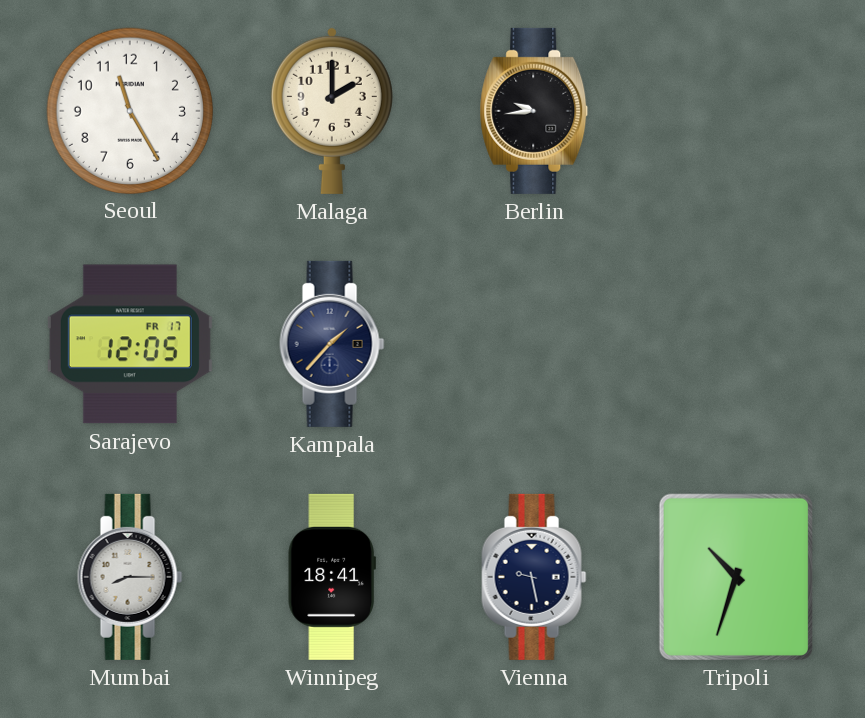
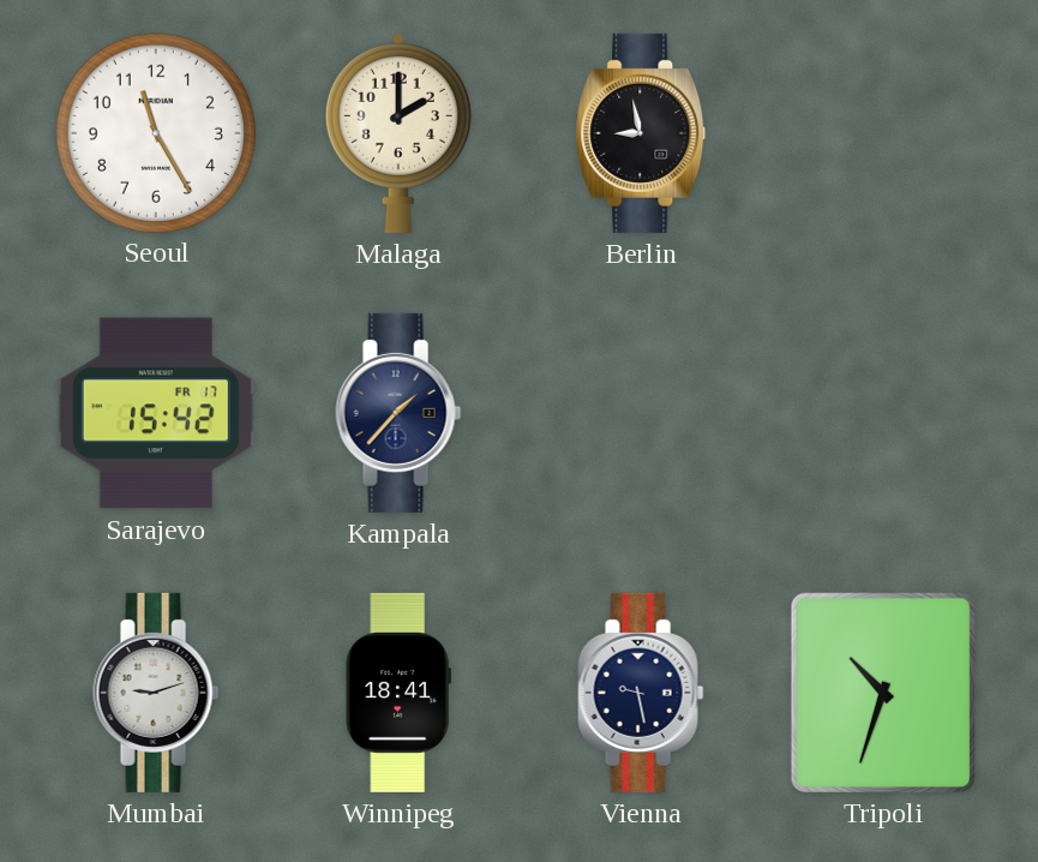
Berlin: 9:44 -> 8:58 (641, 133)
Sarajevo: 12:05 -> 15:42 (156, 413)
Mumbai: 8:15 -> 9:12 (156, 693)
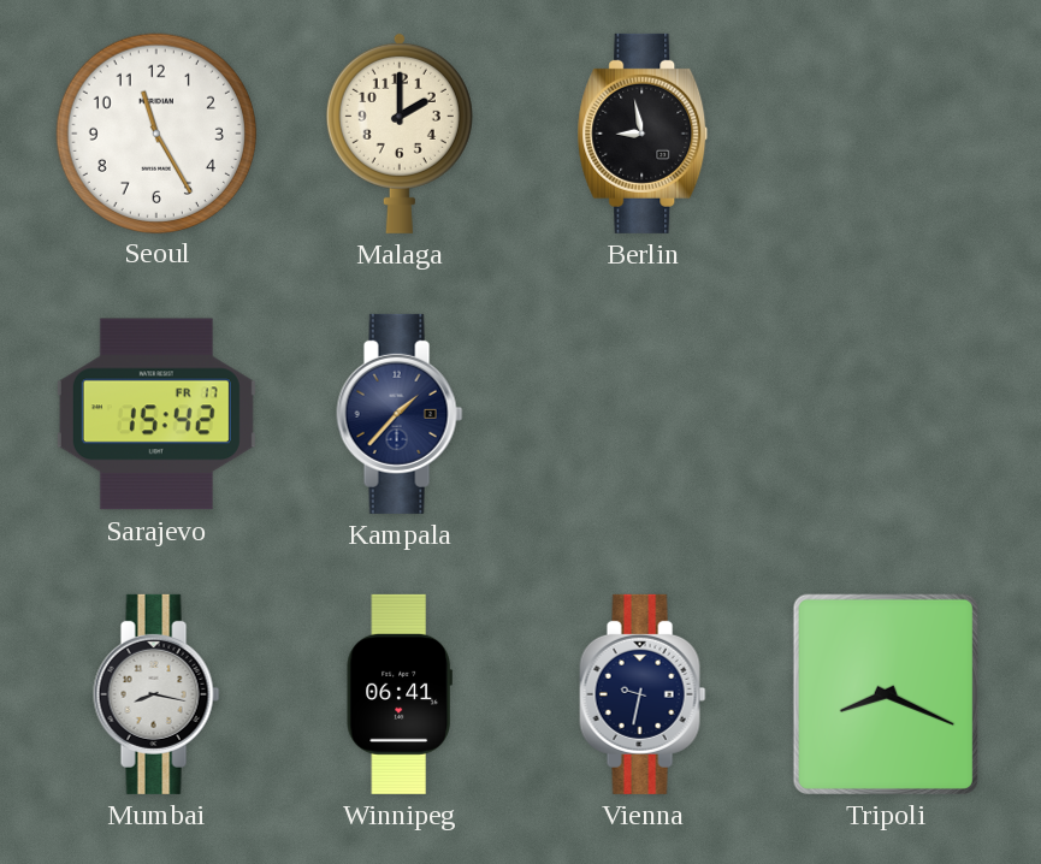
Mumbai: 9:12 -> 8:17 (156, 694)
Winnipeg: 18:41 -> 06:41 (400, 694)
Vienna: 9:28 -> 9:32 (643, 694)
Tripoli: 10:33 -> 8:19 (886, 694)
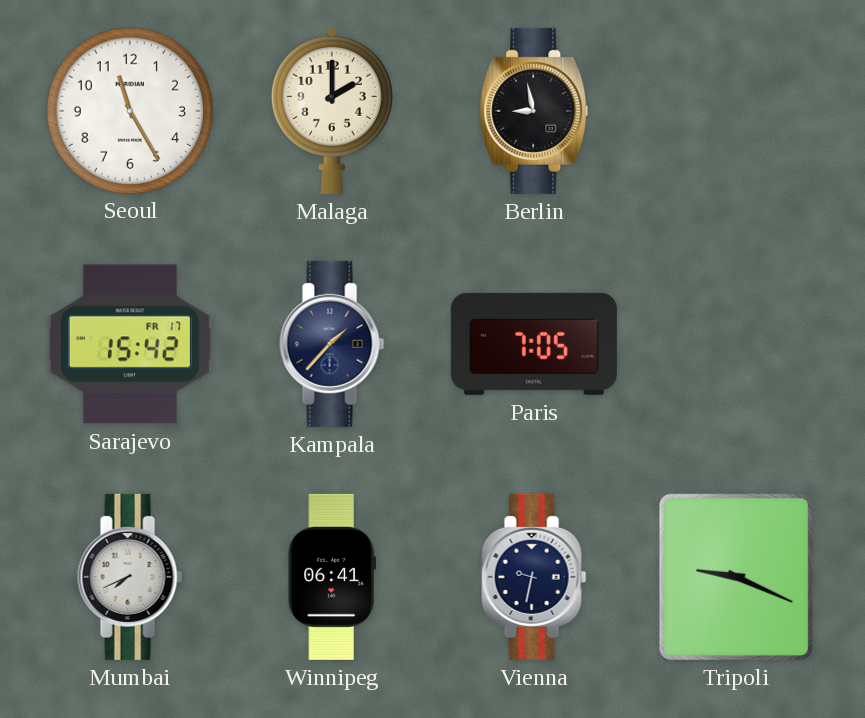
Paris: none -> 7:05 (534, 344)
Mumbai: 8:17 -> 7:41 (130, 577)
Tripoli: 8:19 -> 9:19 (736, 577)
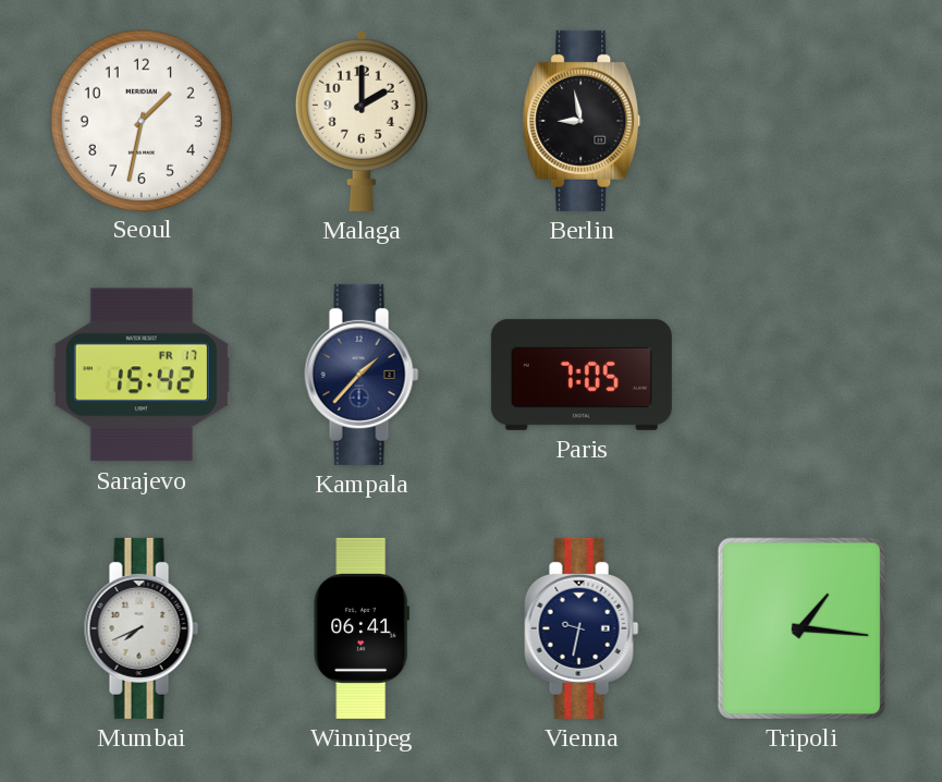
Seoul: 11:25 -> 1:32 (140, 120)
Tripoli: 9:19 -> 1:16 (802, 628)
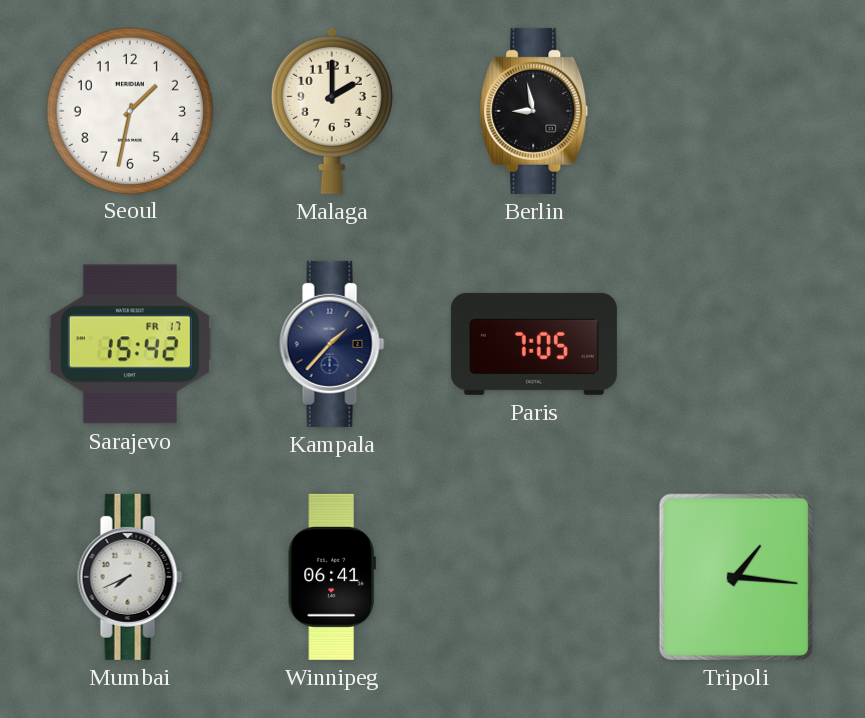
Vienna: 9:32 -> none (582, 628)
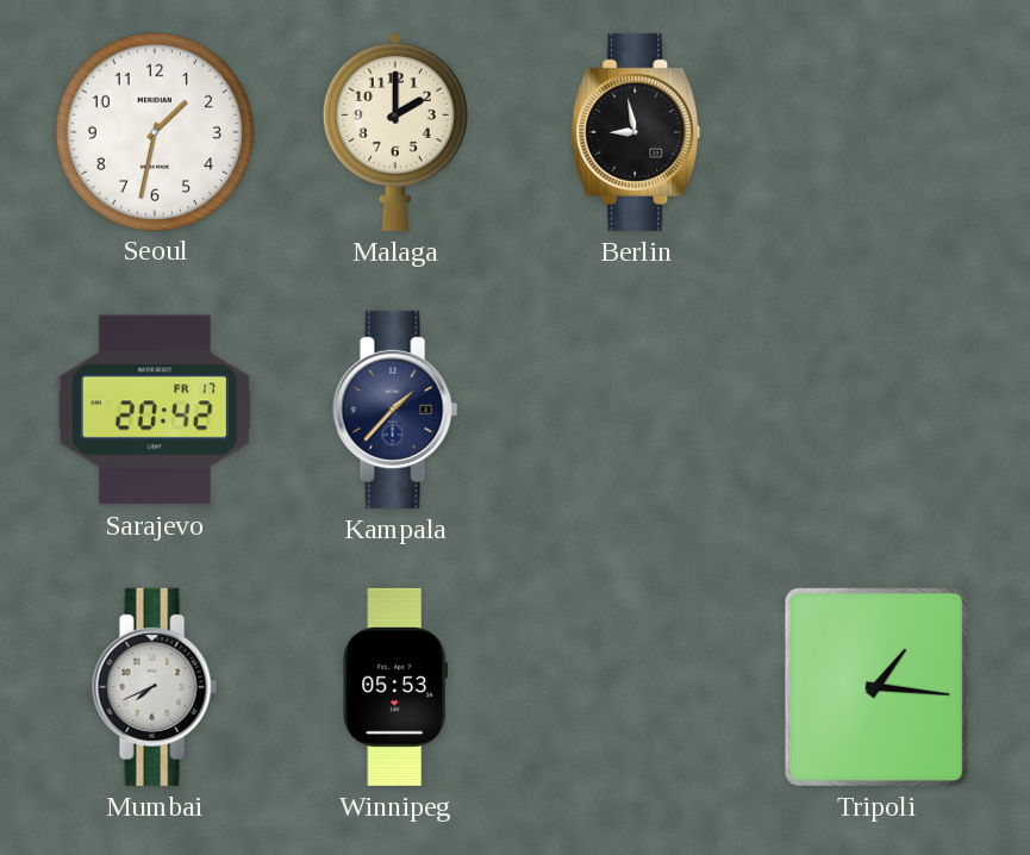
Sarajevo: 15:42 -> 20:42 (155, 410)
Paris: 7:05 -> none (534, 344)
Winnipeg: 06:41 -> 05:53 (395, 687)
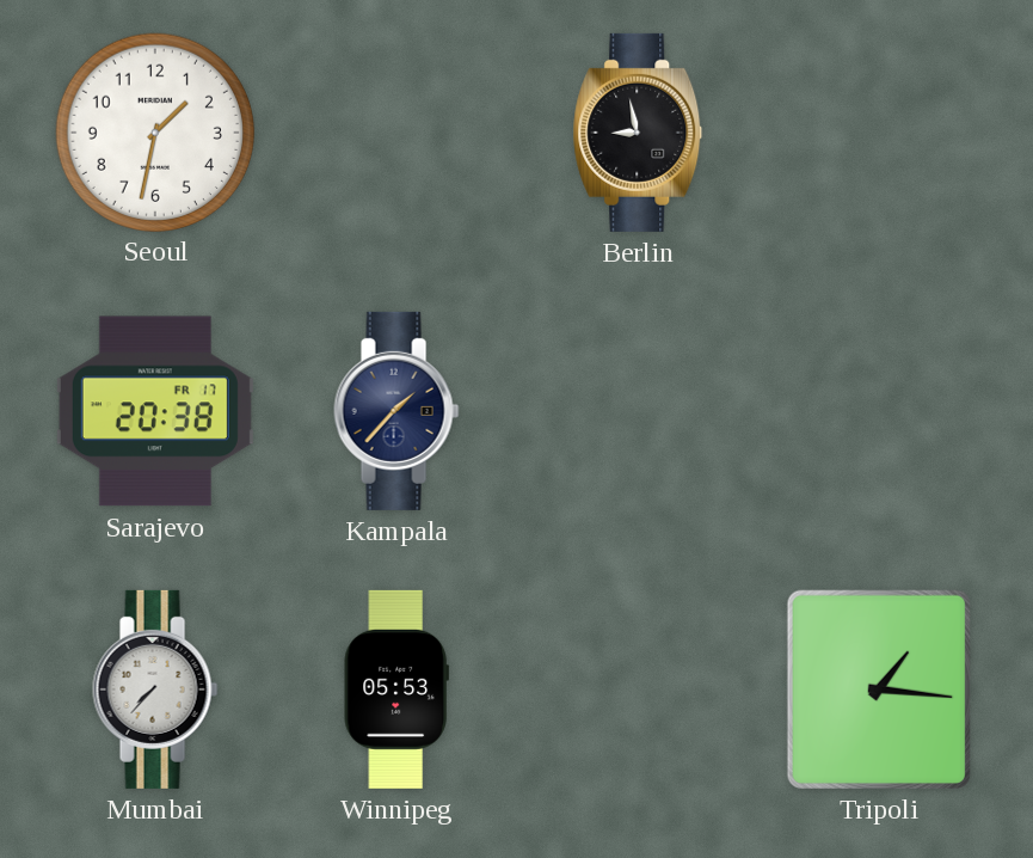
Malaga: 2:00 -> none (395, 131)
Sarajevo: 20:42 -> 20:38 (155, 411)
Mumbai: 7:41 -> 7:37 (155, 690)
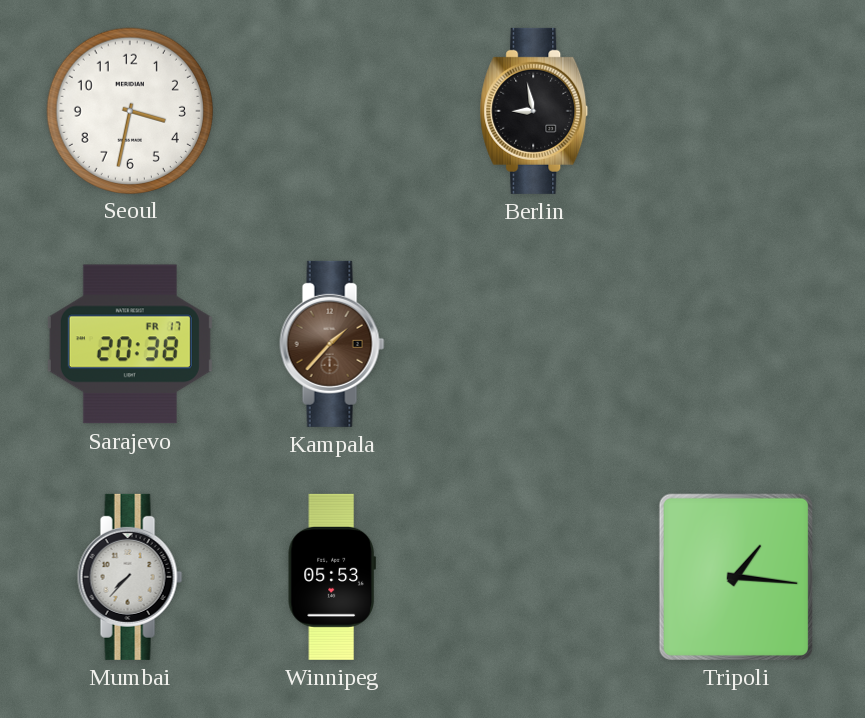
Seoul: 1:32 -> 3:32 (129, 110)
Kampala dial: navy -> brown (332, 344)
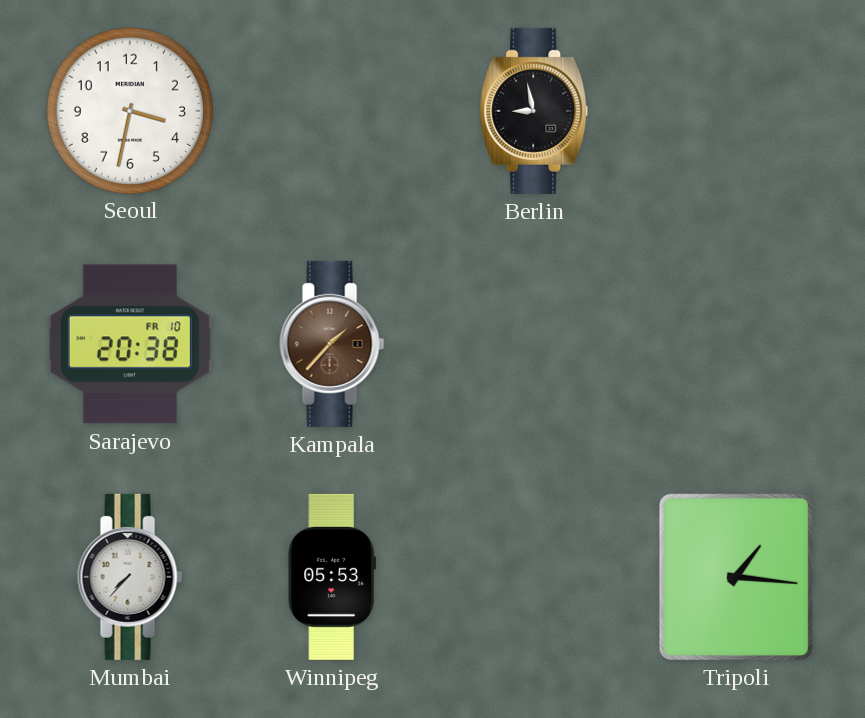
Sarajevo date: FR 17 -> FR 10 (130, 344)
